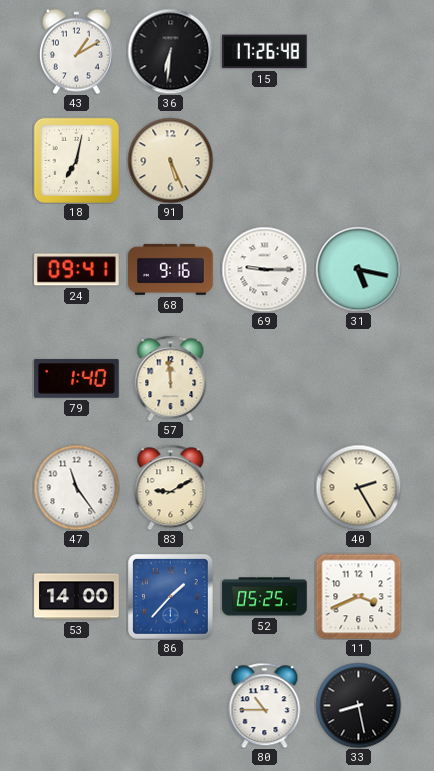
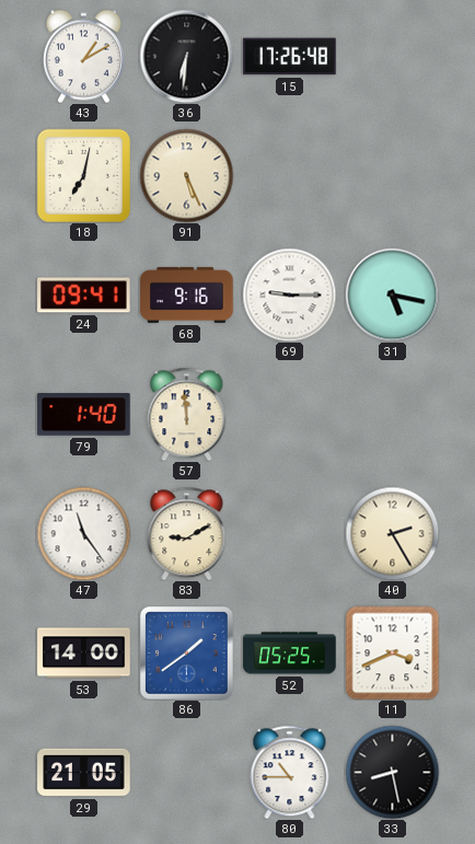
86: 1:37 -> 1:39 (187, 654)
29: none -> 21:05 (84, 773)
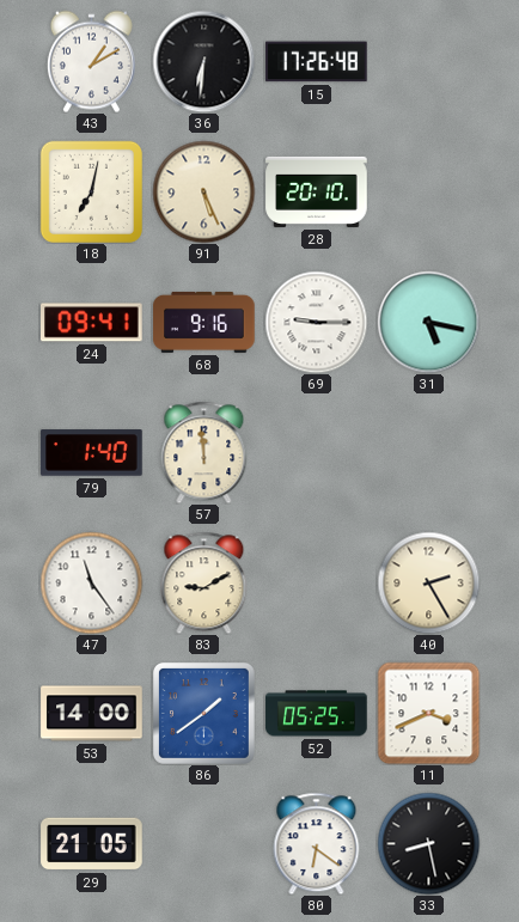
28: none -> 20:10 (317, 191)
80: 10:45 -> 6:21 (317, 843)
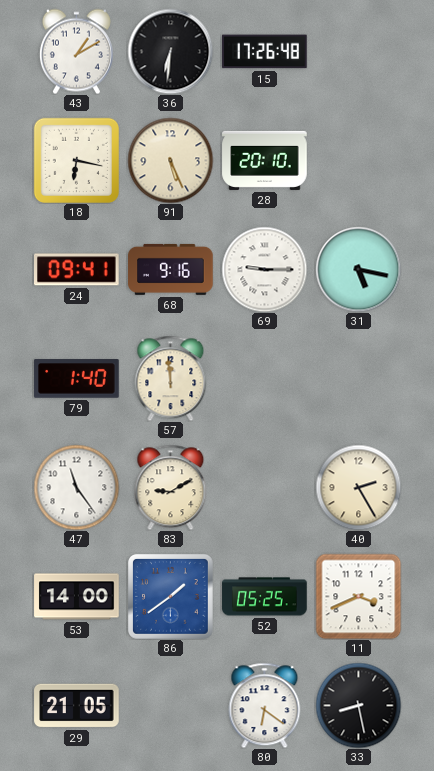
18: 7:02 -> 6:17 (76, 160)
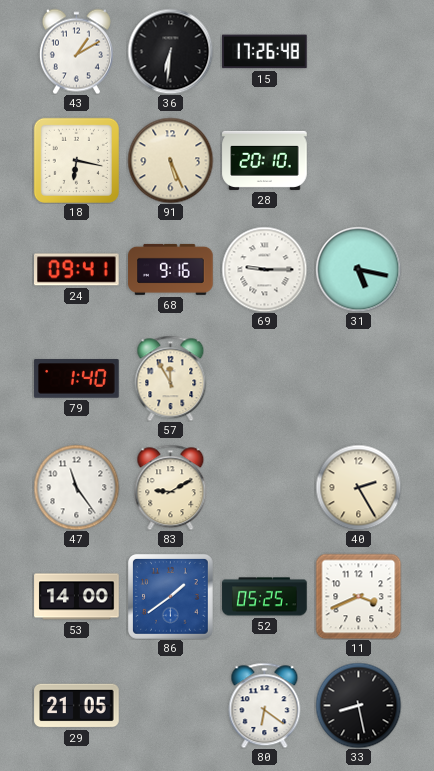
57: 11:59 -> 11:55 (171, 378)
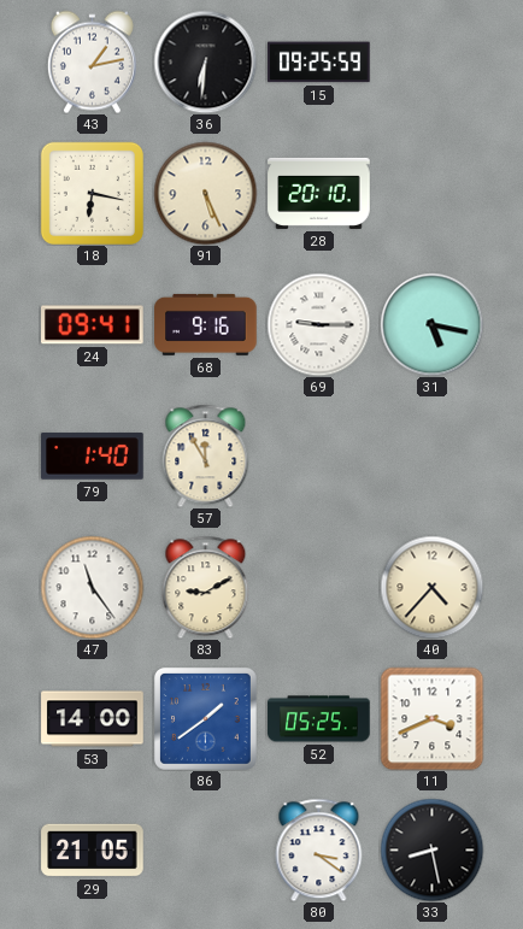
43: 1:10 -> 1:13 (92, 61)
15: 17:26 -> 09:25 (319, 63)
40: 2:25 -> 4:37 (431, 587)
80: 6:21 -> 3:21 (319, 849)
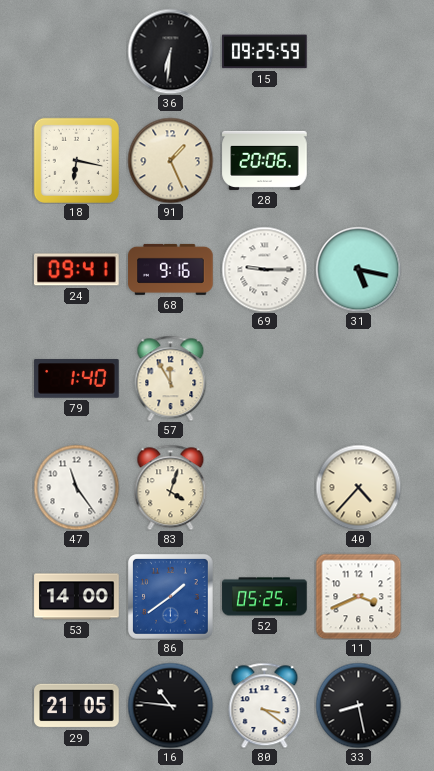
43: 1:13 -> none (92, 61)
91: 5:26 -> 1:26 (170, 160)
28: 20:10 -> 20:06 (265, 160)
83: 9:10 -> 4:03 (171, 487)
16: none -> 10:46 (170, 705)
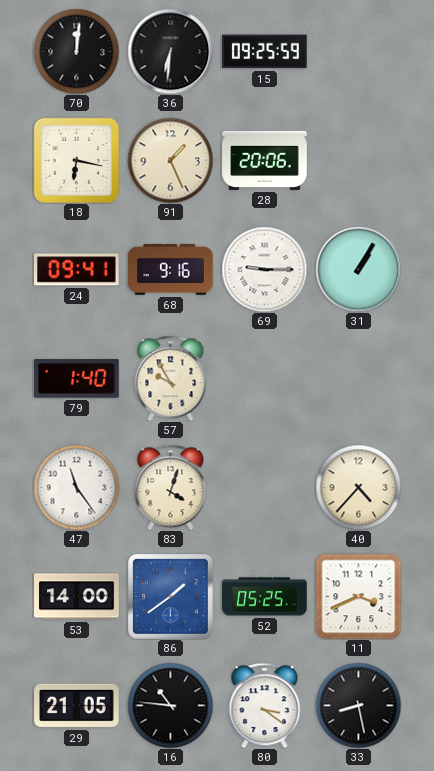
70: none -> 12:01 (76, 51)
31: 5:17 -> 1:05 (358, 269)
57: 11:55 -> 9:55 (171, 378)
